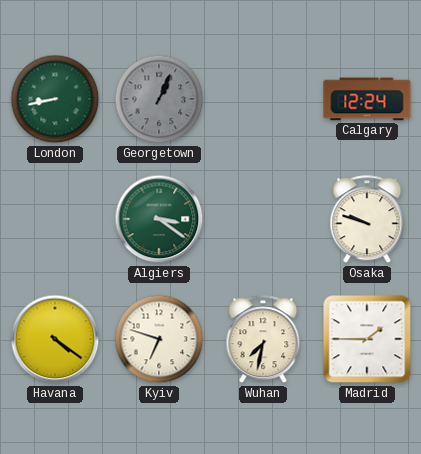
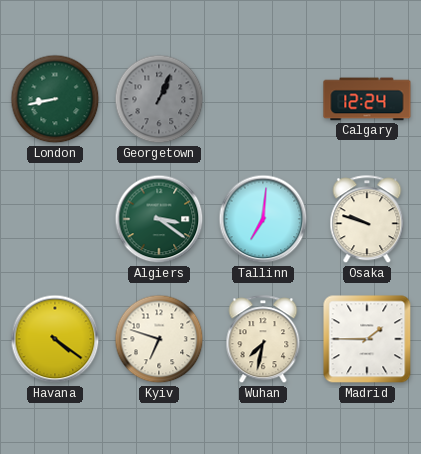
Tallinn: none -> 7:01 (263, 219)
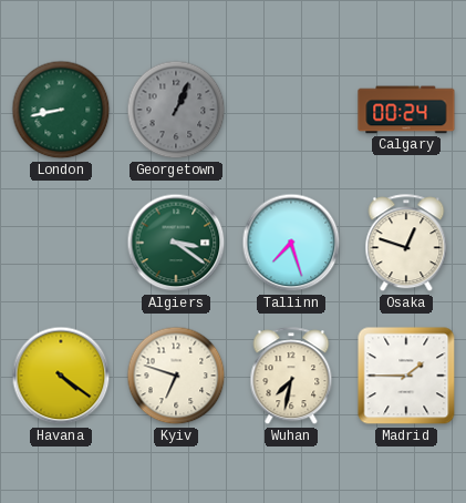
Calgary: 12:24 -> 00:24 (406, 110)
Tallinn: 7:01 -> 7:27 (291, 243)
Osaka: 9:48 -> 12:48 (406, 244)
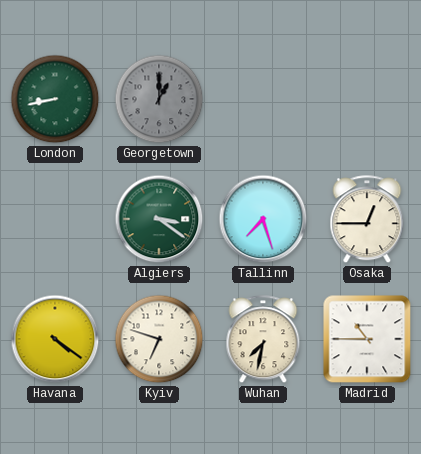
Georgetown: 1:04 -> 1:00 (159, 99)
Calgary: 00:24 -> none (406, 110)
Osaka: 12:48 -> 12:45 (367, 220)
Madrid: 1:45 -> 10:45 (367, 339)
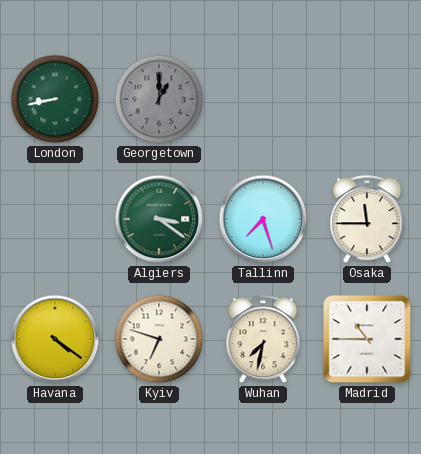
Osaka: 12:45 -> 11:45 (367, 220)
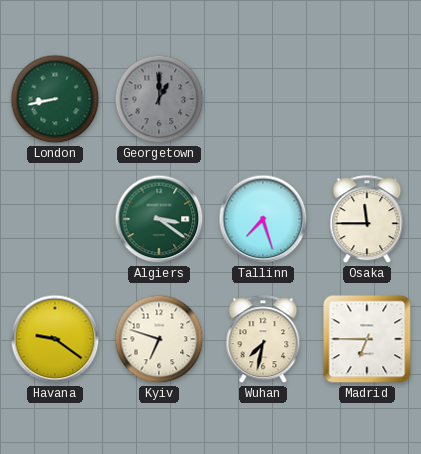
Havana: 4:21 -> 9:21 (55, 339)
Madrid: 10:45 -> 6:45 (367, 339)
